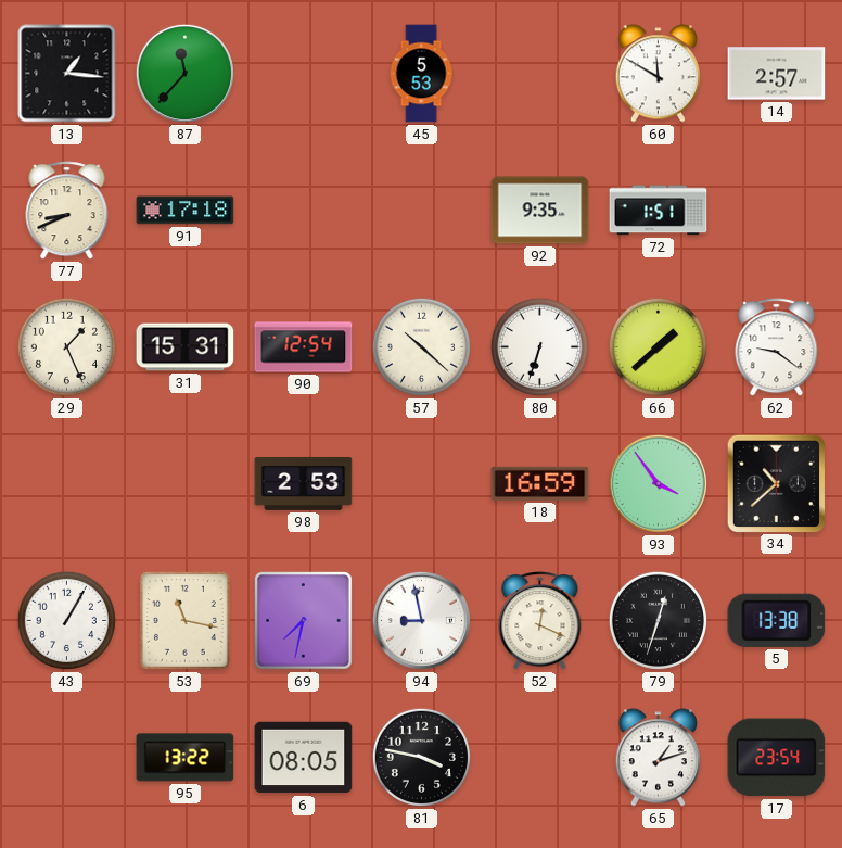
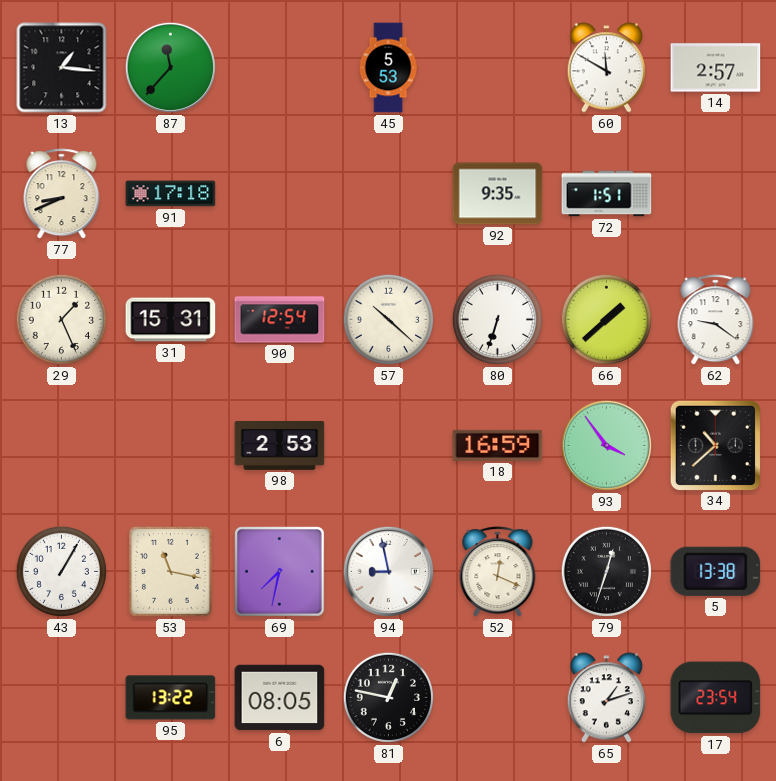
81: 3:47 -> 12:47 (388, 697)
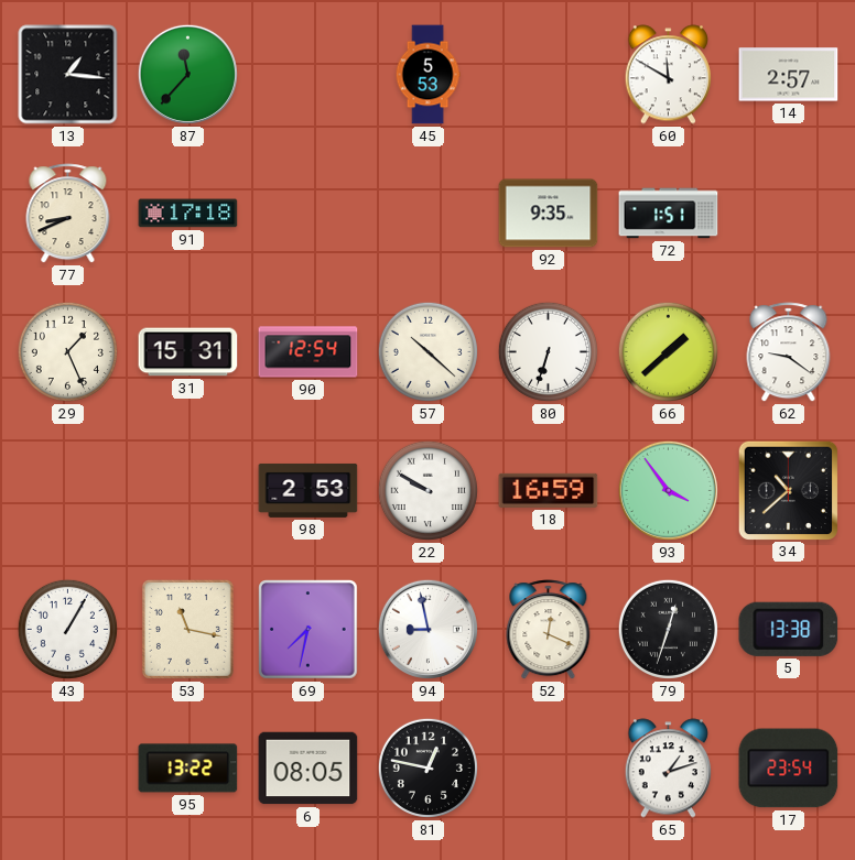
22: none -> 9:50 (428, 490)
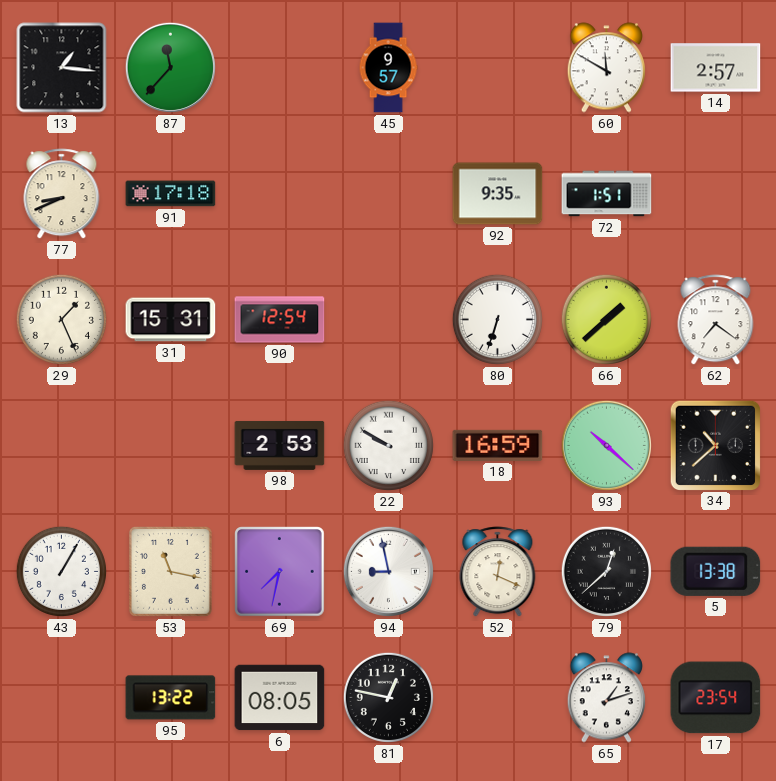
45: 5:53 -> 9:57 (388, 68)
57: 10:22 -> none (428, 351)
62: 9:21 -> 7:21 (716, 320)
93: 3:54 -> 10:22 (606, 445)
79: 12:33 -> 12:38 (606, 571)
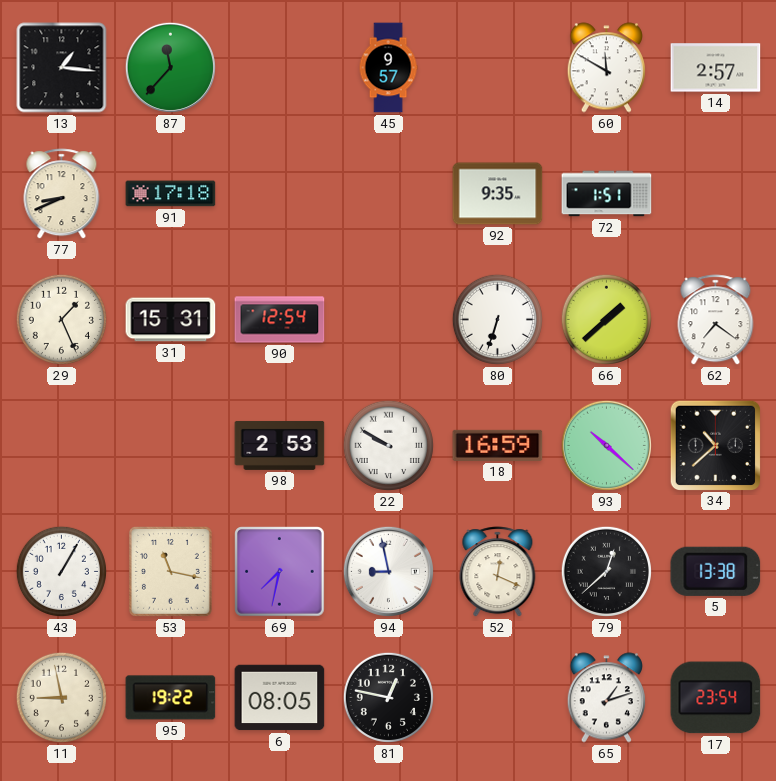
11: none -> 8:58 (61, 697)
95: 13:22 -> 19:22 (171, 698)
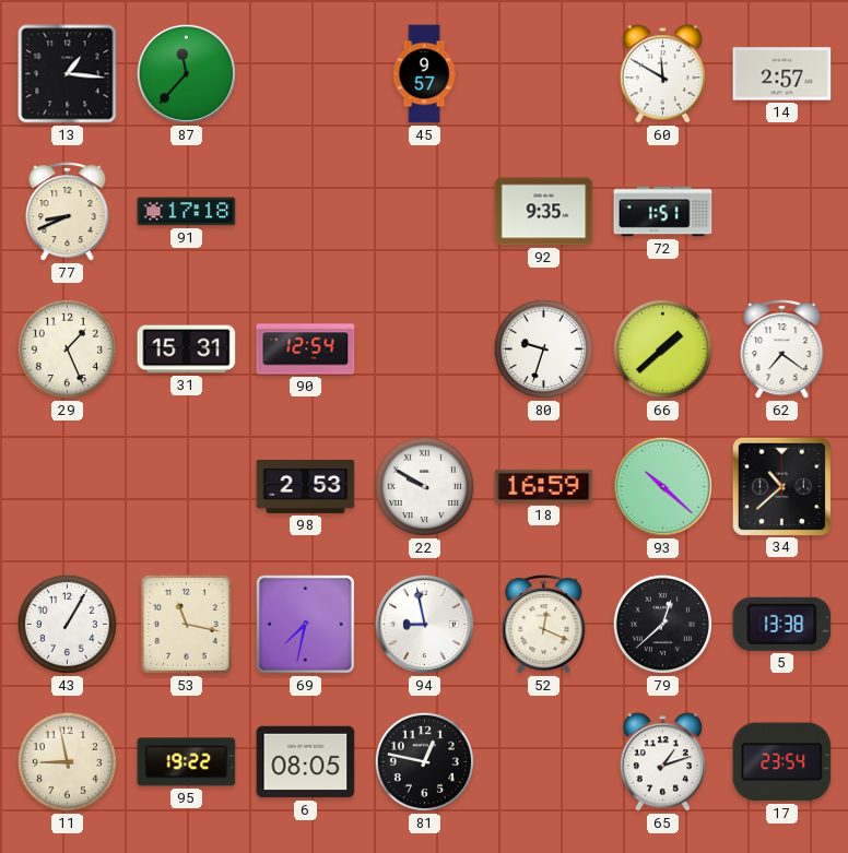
80: 6:33 -> 9:33 (543, 348)
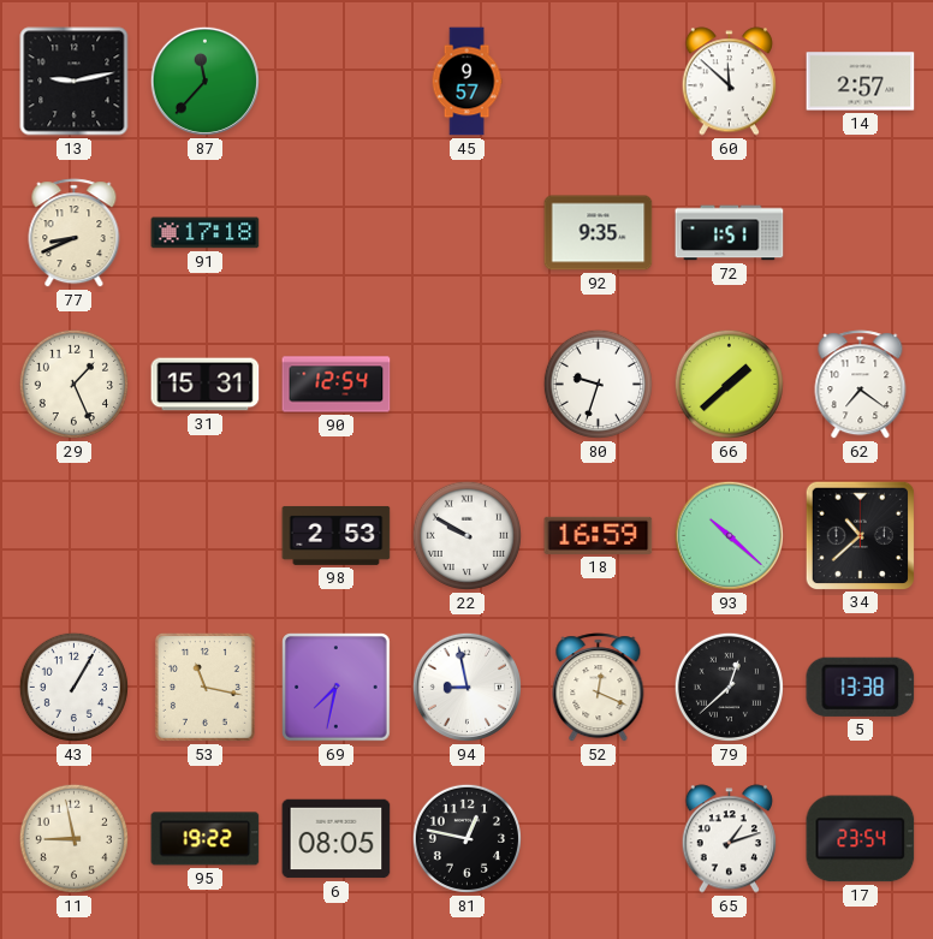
13: 1:16 -> 9:13 (75, 82)
60: 11:50 -> 11:52 (729, 82)
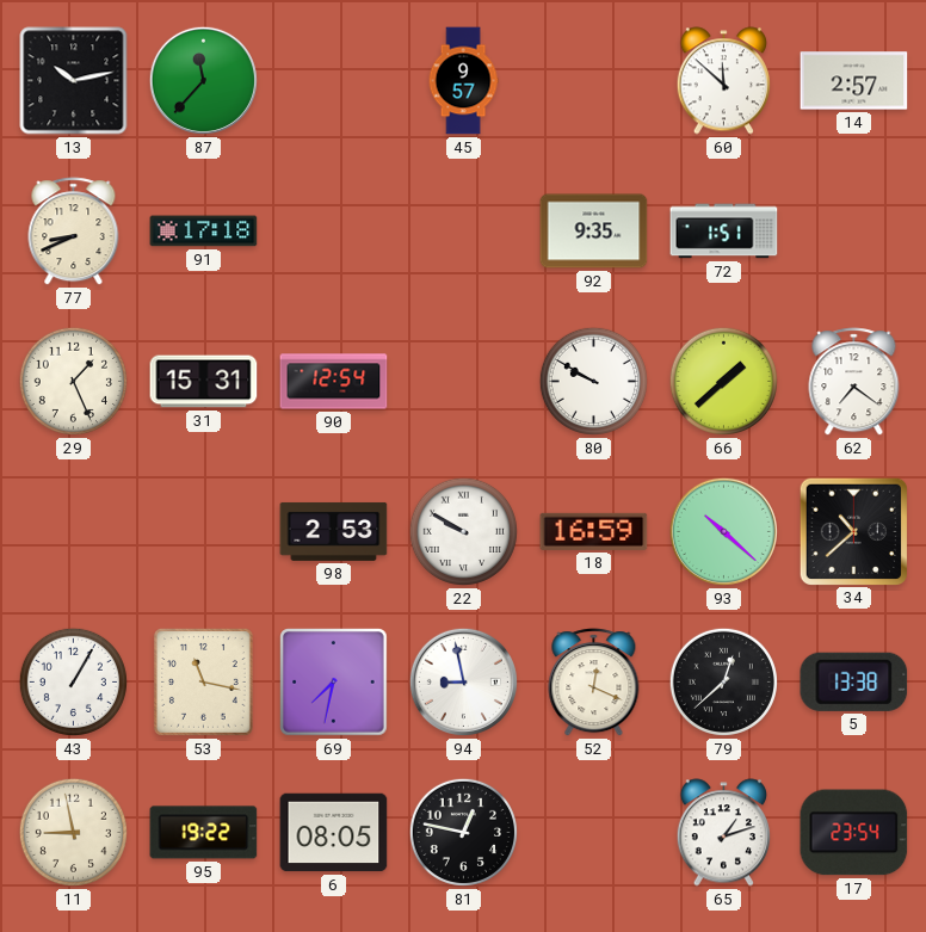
13: 9:13 -> 10:13 (74, 81)
80: 9:33 -> 9:50 (593, 381)
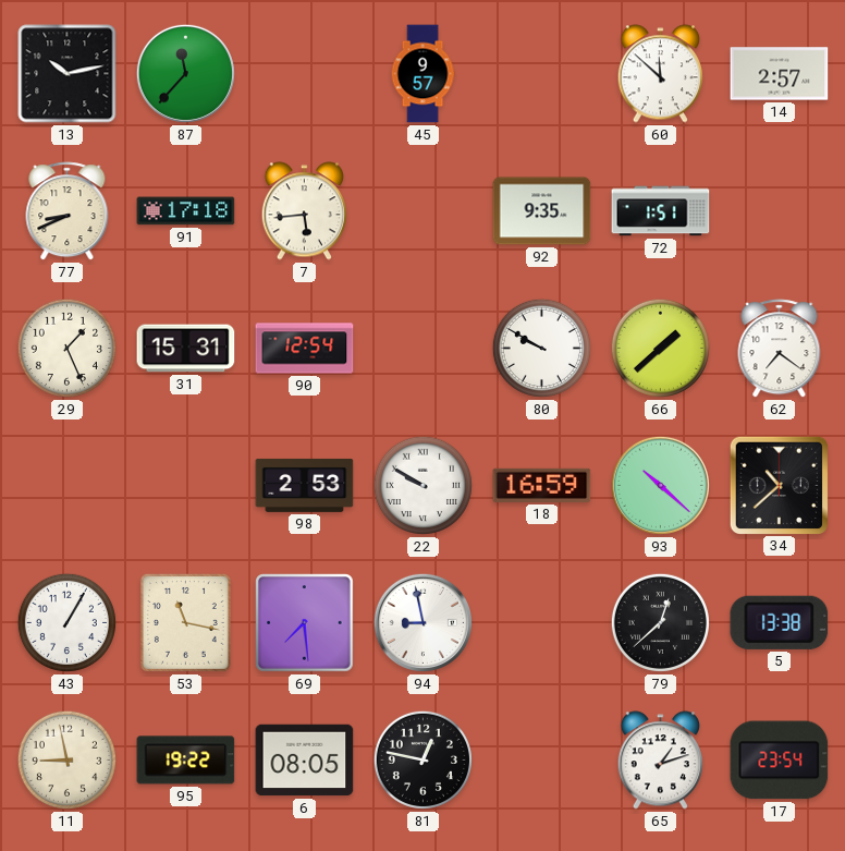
7: none -> 5:44 (304, 211)
69: 7:32 -> 7:29 (305, 623)
52: 12:19 -> none (594, 683)
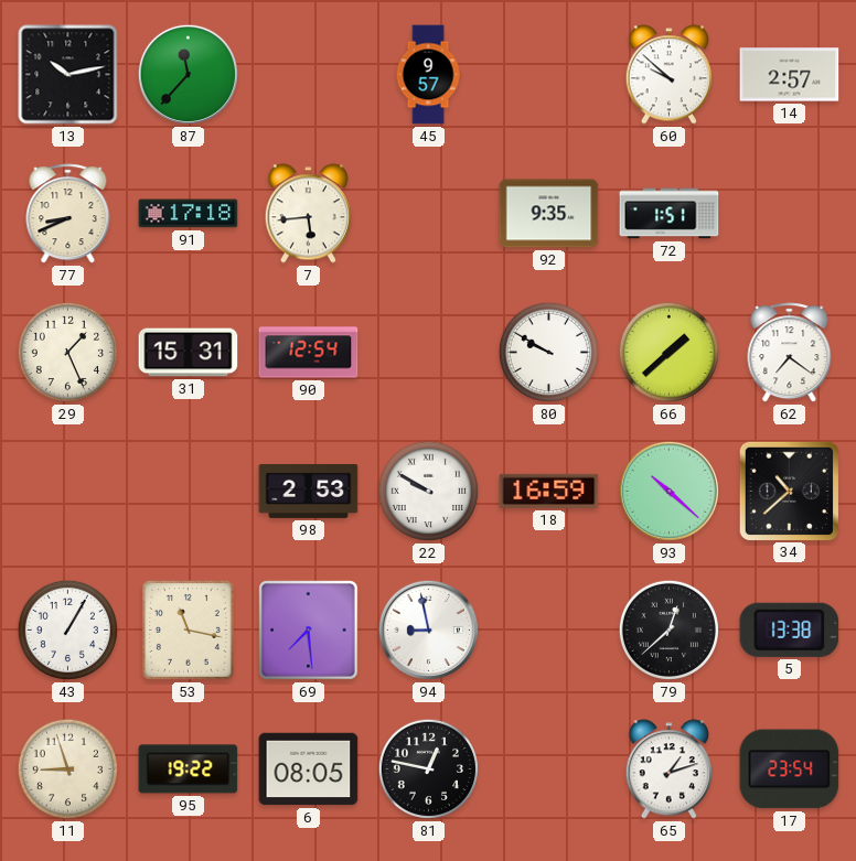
60: 11:52 -> 9:52 (668, 75)
11: 8:58 -> 8:57 (67, 768)
